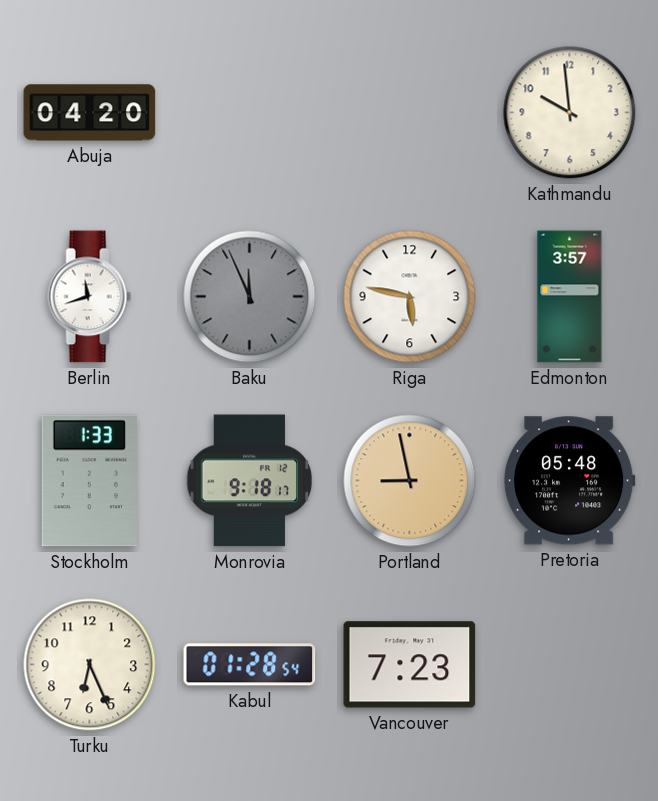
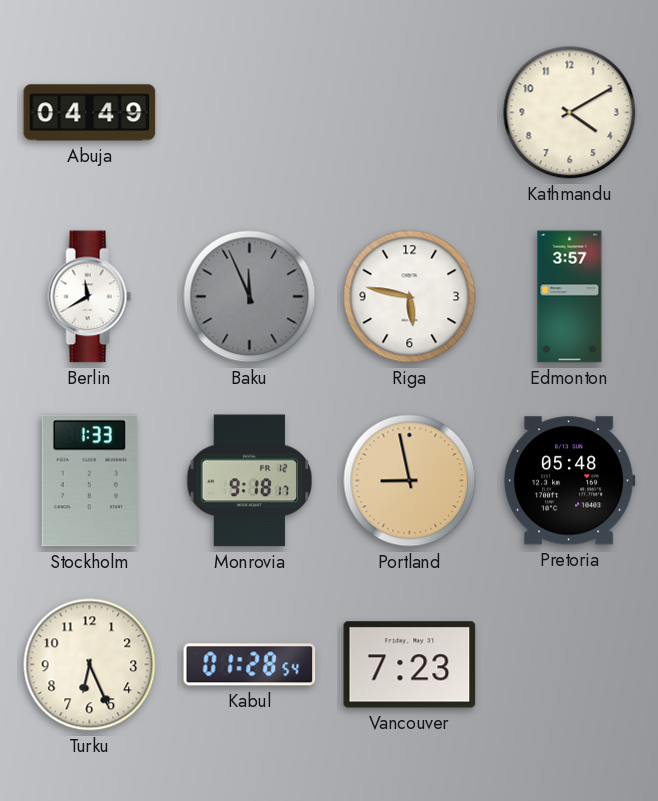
Abuja: 04:20 -> 04:49 (90, 113)
Kathmandu: 9:59 -> 4:10 (570, 113)
Berlin: 11:42 -> 11:40 (90, 297)
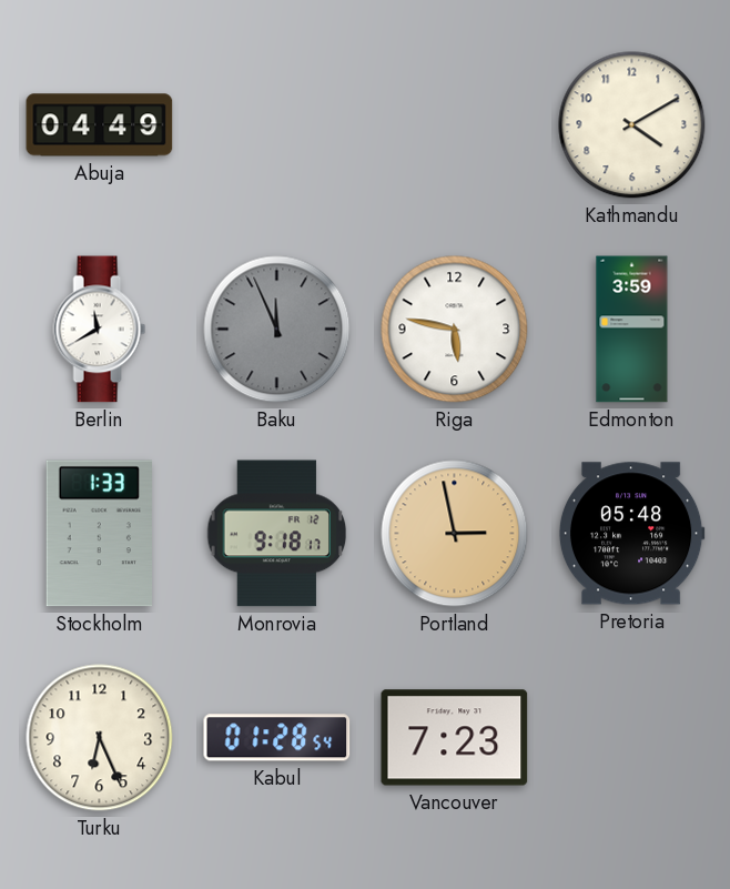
Edmonton: 3:57 -> 3:59 (632, 330)
Portland: 8:58 -> 2:58 (455, 534)
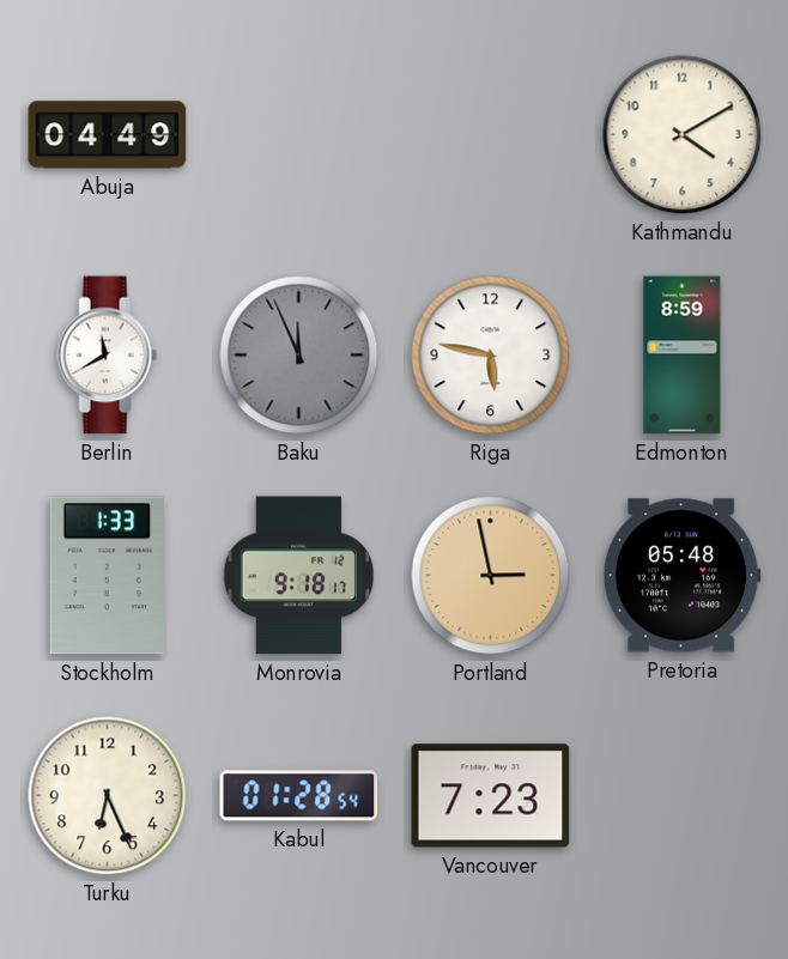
Edmonton: 3:59 -> 8:59 (683, 356)
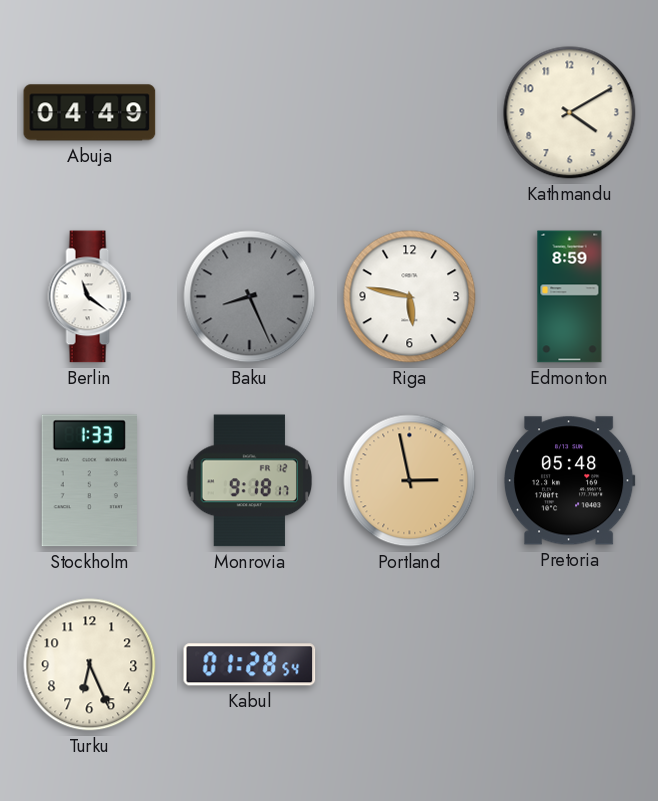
Berlin: 11:40 -> 11:21 (90, 297)
Baku: 11:56 -> 8:26 (250, 297)
Vancouver: 7:23 -> none (491, 796)
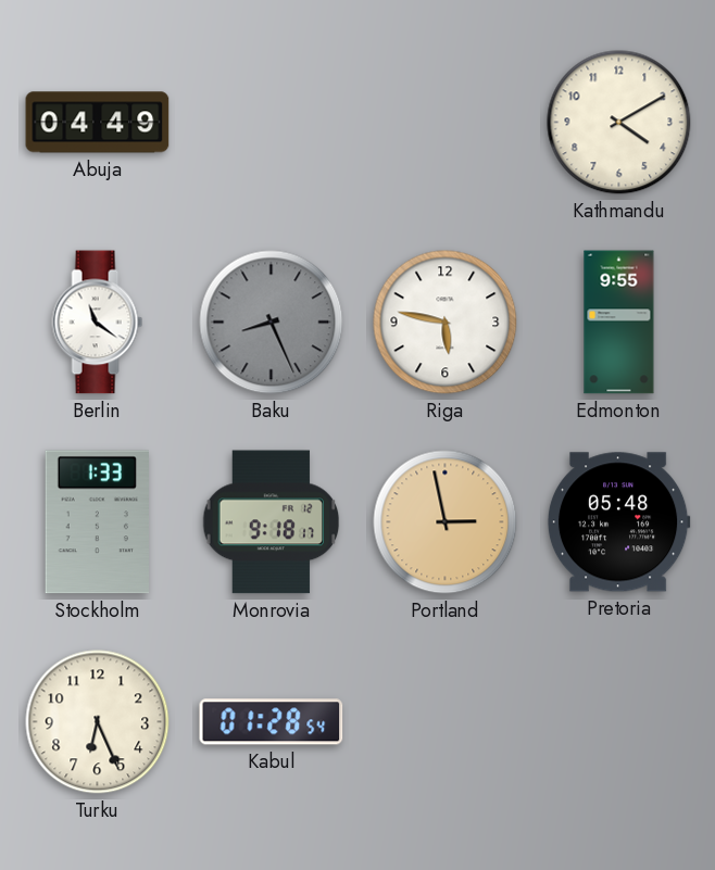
Edmonton: 8:59 -> 9:55 (619, 323)
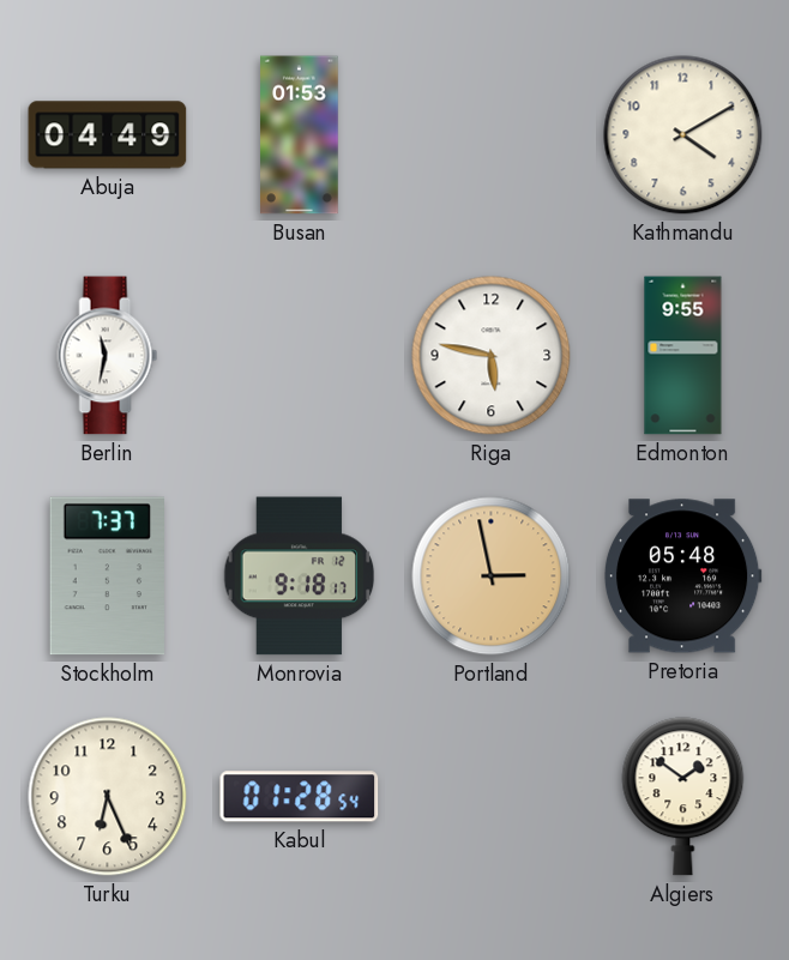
Busan: none -> 01:53 (300, 135)
Berlin: 11:21 -> 11:32 (108, 356)
Baku: 8:26 -> none (272, 323)
Stockholm: 1:33 -> 7:37 (107, 576)
Algiers: none -> 1:51 (683, 797)
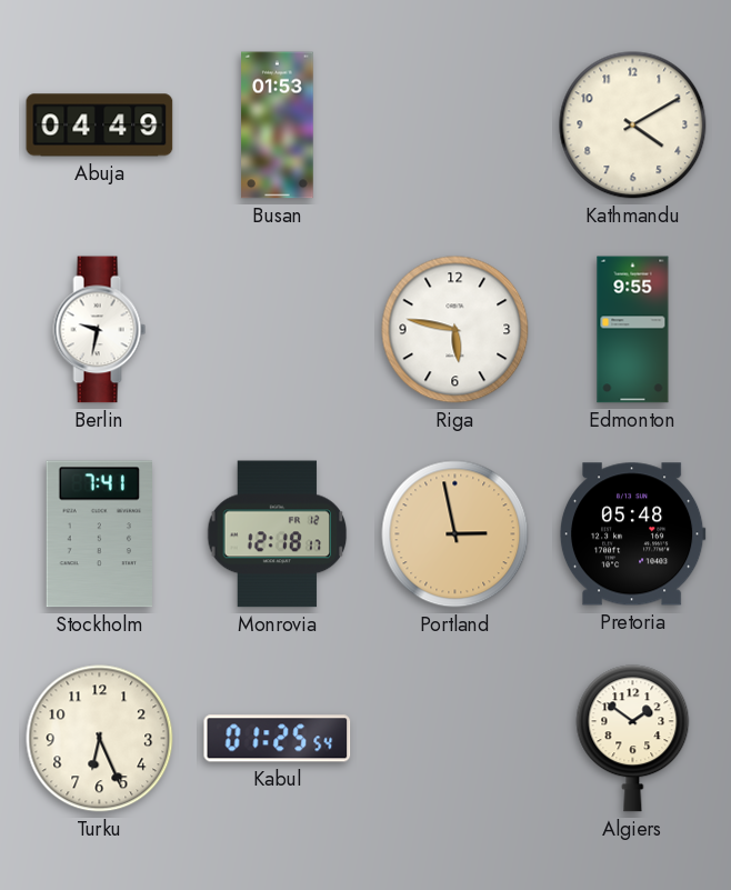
Berlin: 11:32 -> 9:32 (100, 330)
Stockholm: 7:37 -> 7:41 (99, 534)
Monrovia: 9:18 -> 12:18 (278, 534)
Kabul: 01:28 -> 01:25 (278, 739)
